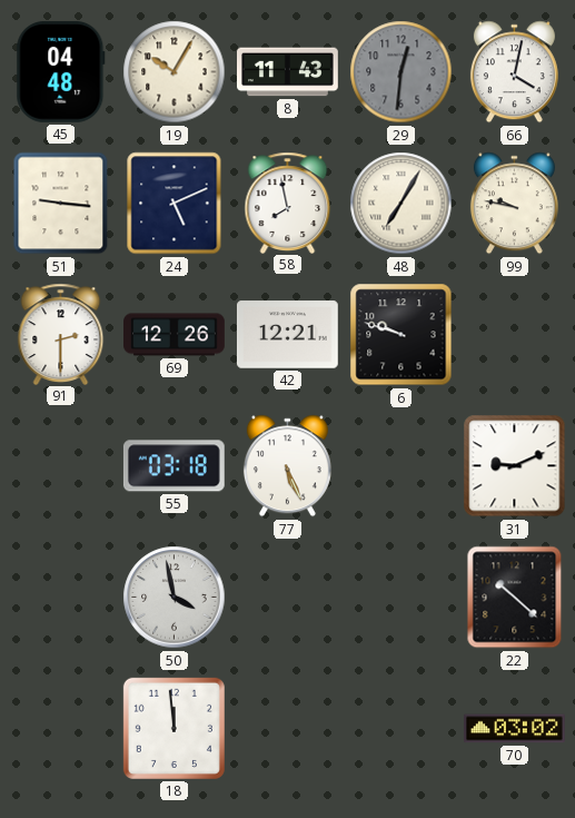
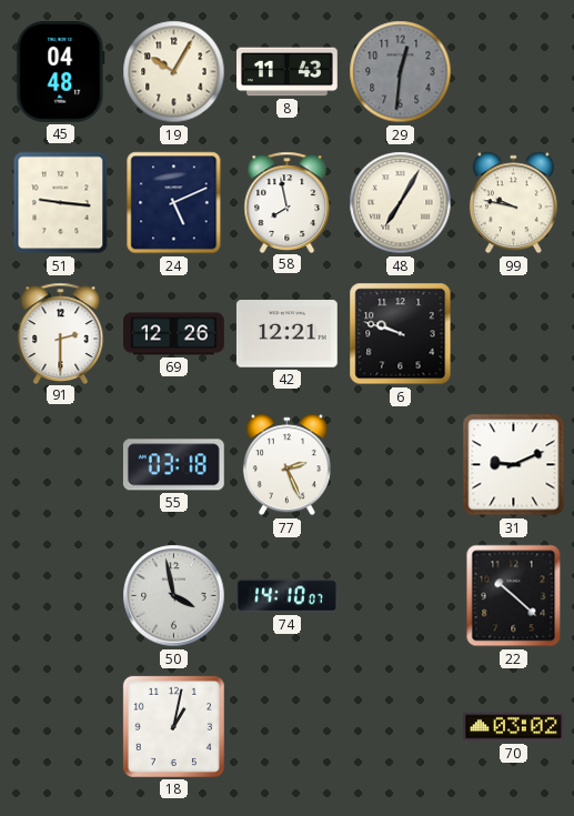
66: 4:02 -> none (514, 72)
77: 5:26 -> 2:26 (286, 465)
74: none -> 14:10 (288, 596)
18: 11:59 -> 1:02 (173, 726)
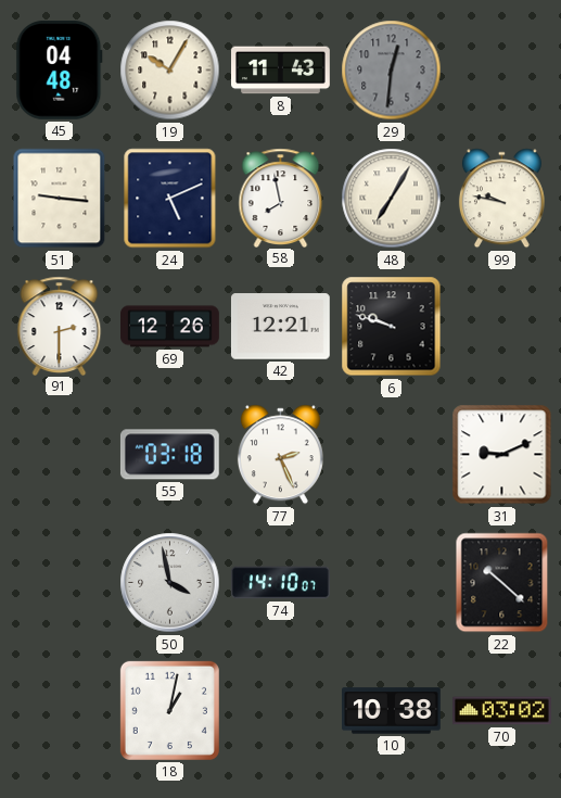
10: none -> 10:38 (392, 711)
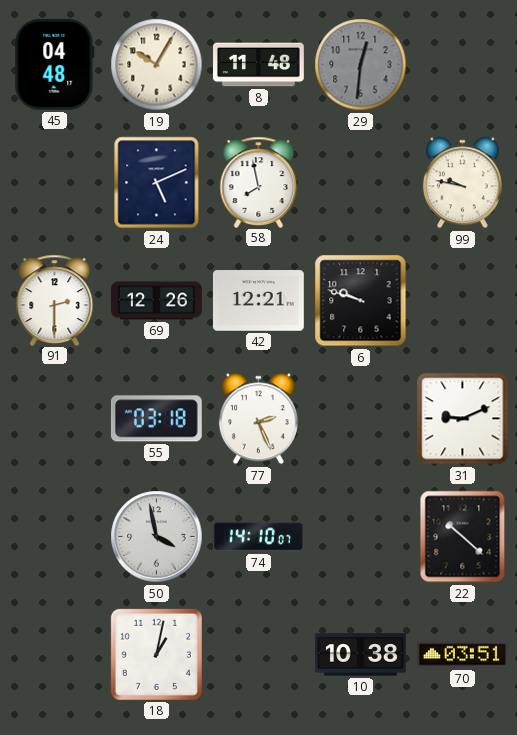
8: 11:43 -> 11:48 (259, 65)
51: 9:16 -> none (60, 199)
48: 7:05 -> none (392, 199)
70: 03:02 -> 03:51 (463, 655)
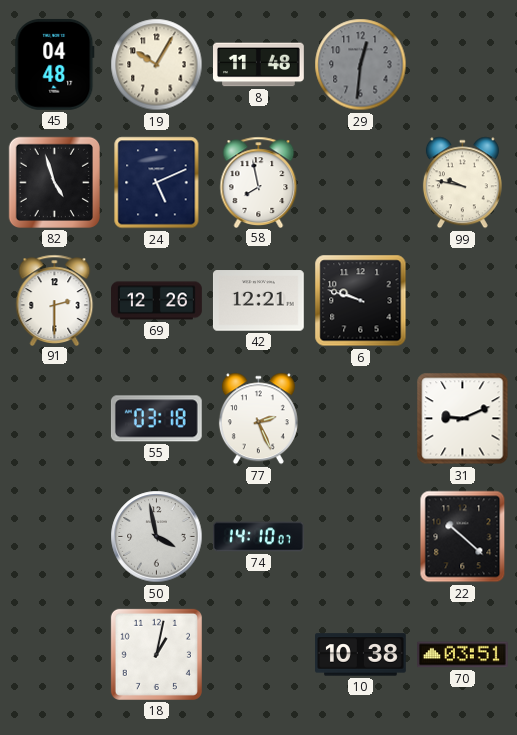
82: none -> 4:57 (54, 182)
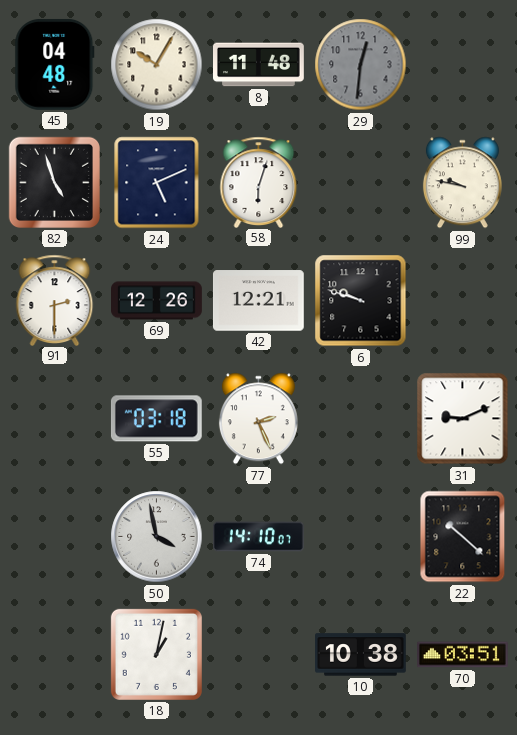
58: 7:58 -> 6:03 (259, 182)
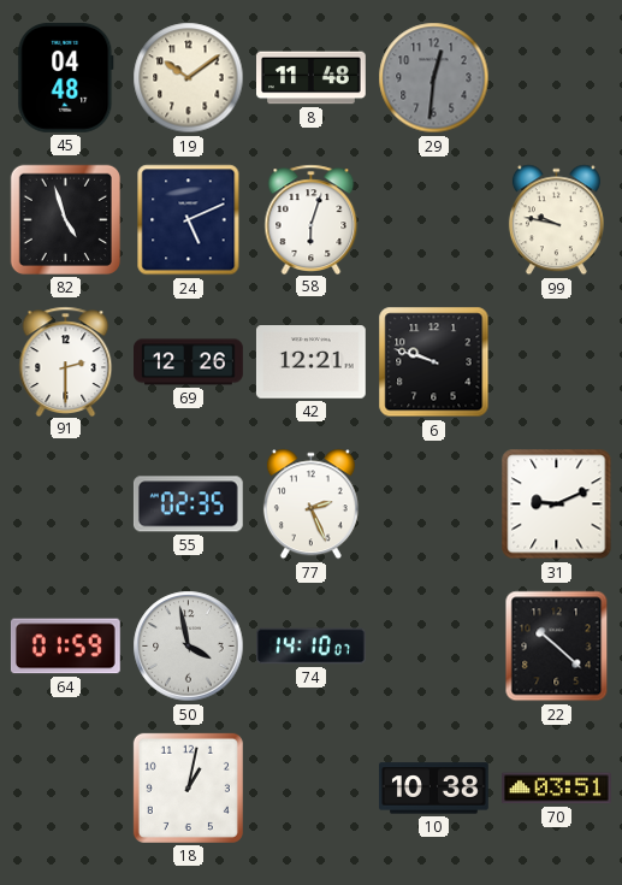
19: 10:05 -> 10:09 (189, 78)
55: 03:18 -> 02:35 (188, 505)
64: none -> 01:59 (65, 647)
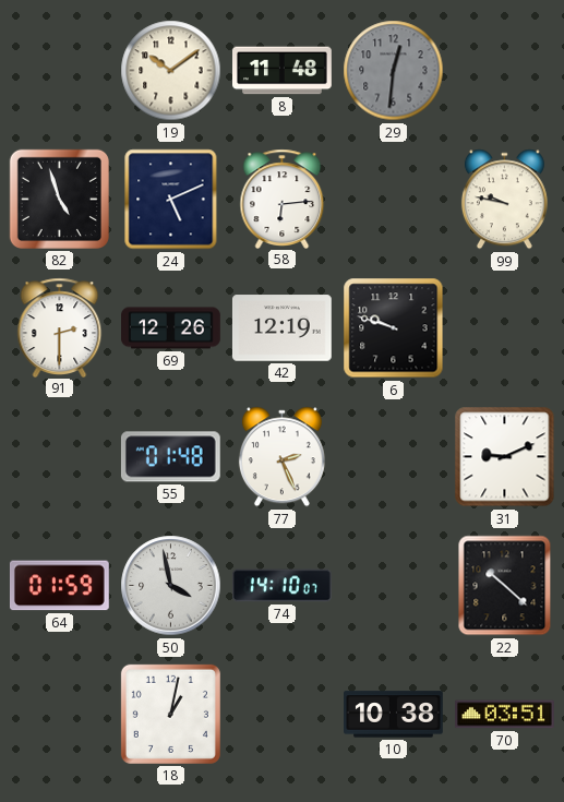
45: 04:48 -> none (66, 77)
58: 6:03 -> 6:14 (283, 199)
42: 12:21 -> 12:19 (281, 328)
55: 02:35 -> 01:48 (170, 457)
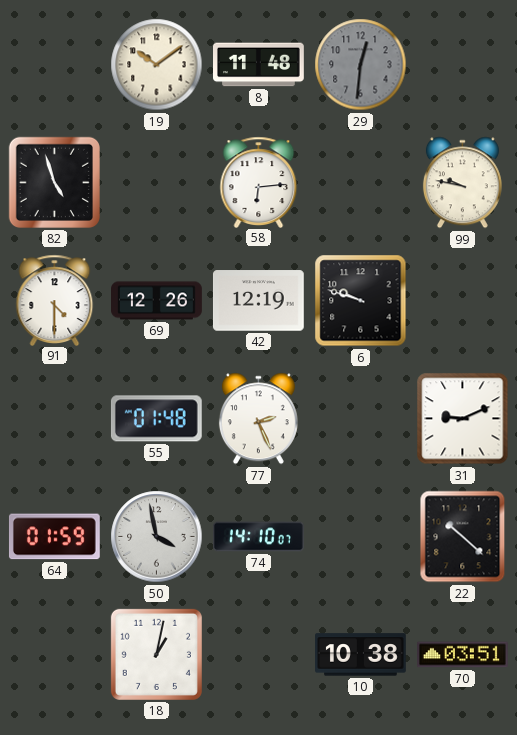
24: 5:11 -> none (171, 200)
91: 2:30 -> 4:30 (55, 300)
